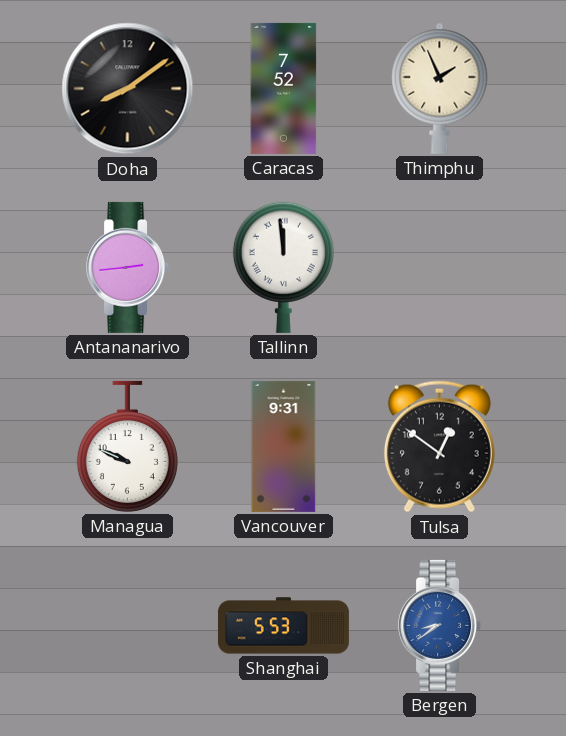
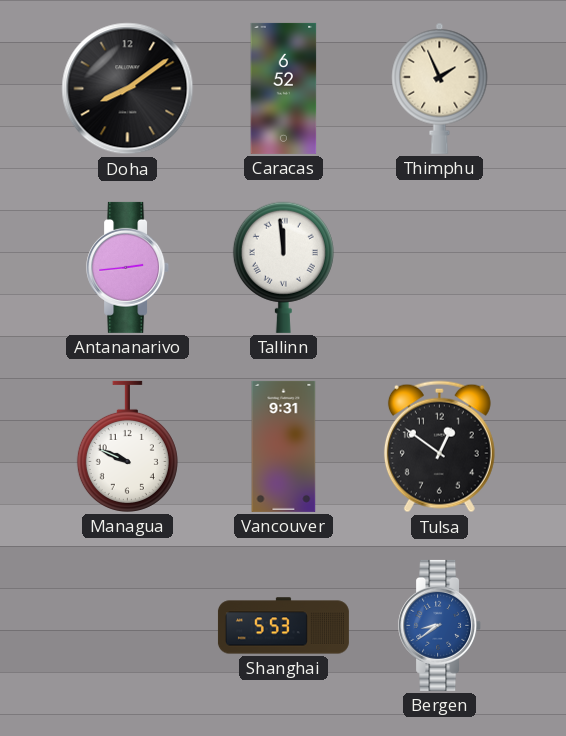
Caracas: 7:52 -> 6:52 (284, 88)
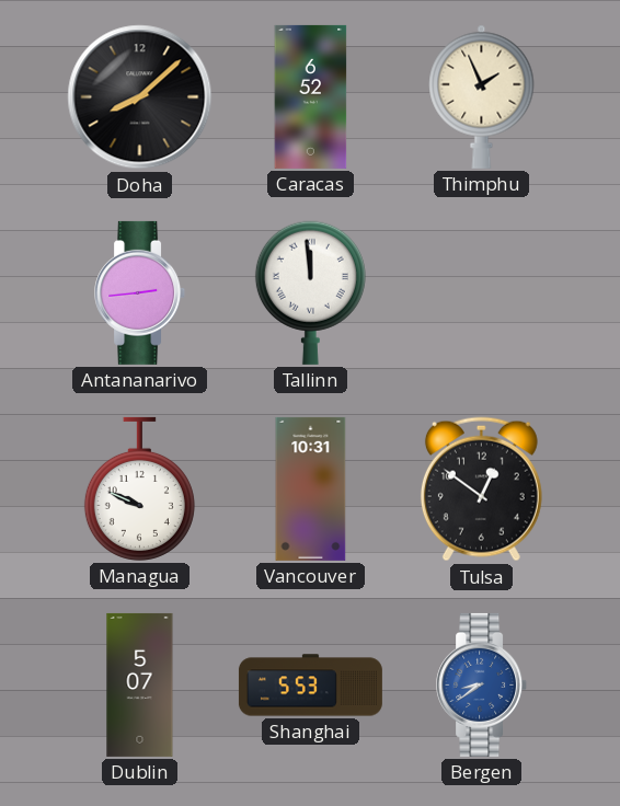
Doha: 8:09 -> 8:08 (140, 97)
Vancouver: 9:31 -> 10:31 (311, 488)
Dublin: none -> 5:07 (140, 684)
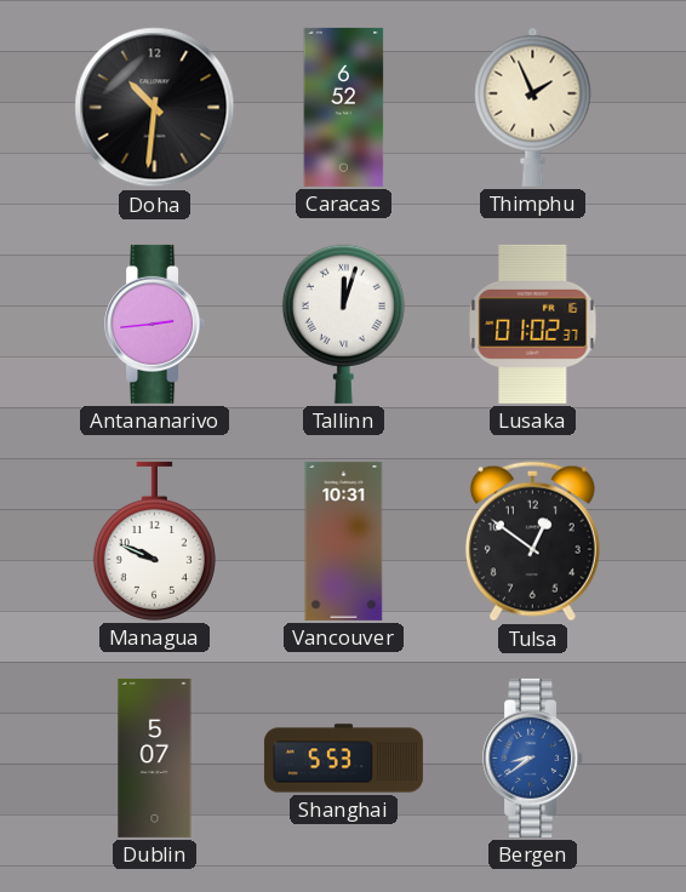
Doha: 8:08 -> 10:31 (155, 108)
Tallinn: 11:59 -> 12:03 (343, 324)
Lusaka: none -> 01:02 (533, 324)
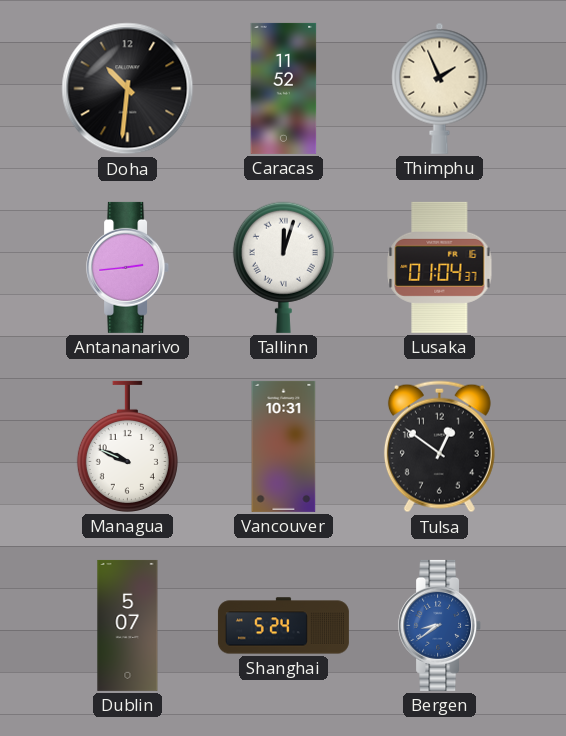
Caracas: 6:52 -> 11:52 (284, 88)
Lusaka: 01:02 -> 01:04 (440, 267)
Shanghai: 5:53 -> 5:24 (283, 626)
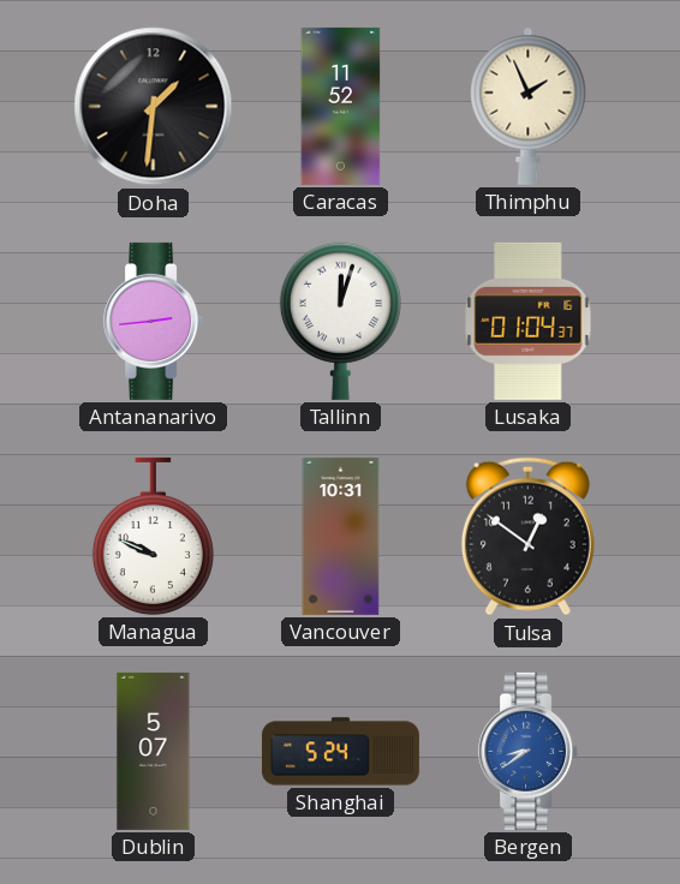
Doha: 10:31 -> 1:31 (154, 107)
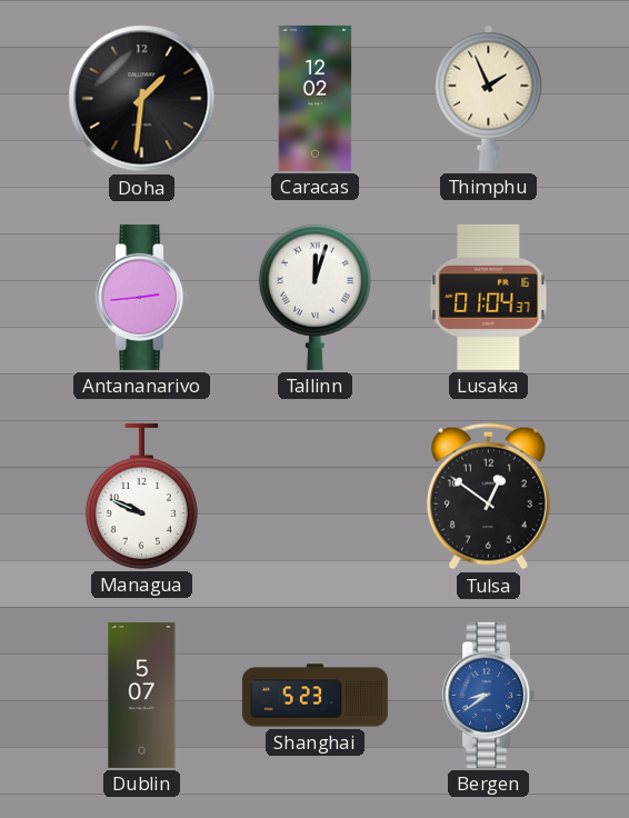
Caracas: 11:52 -> 12:02 (316, 98)
Vancouver: 10:31 -> none (341, 536)
Shanghai: 5:24 -> 5:23 (314, 696)
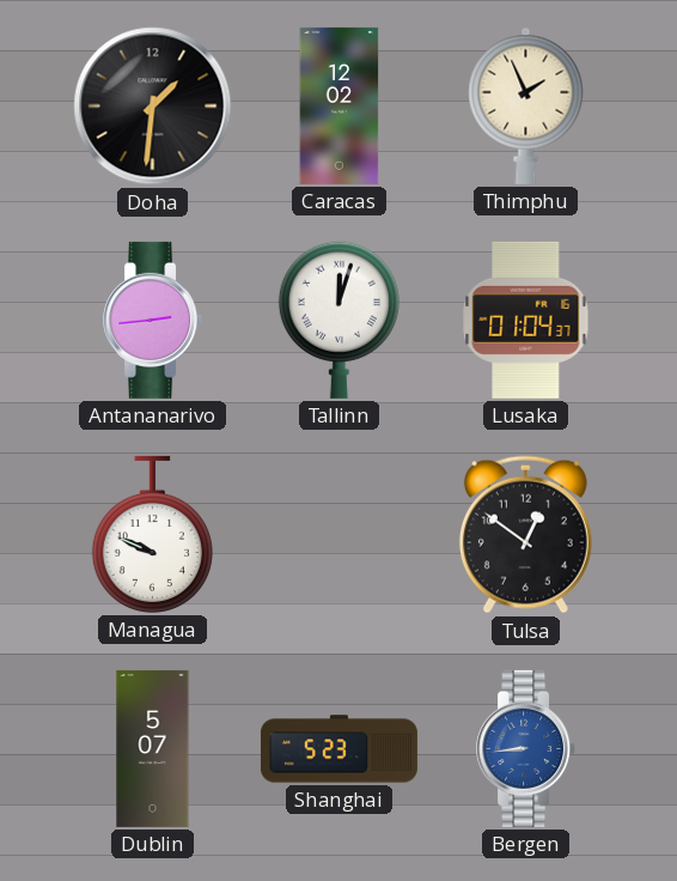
Bergen: 8:39 -> 8:44 (526, 748)
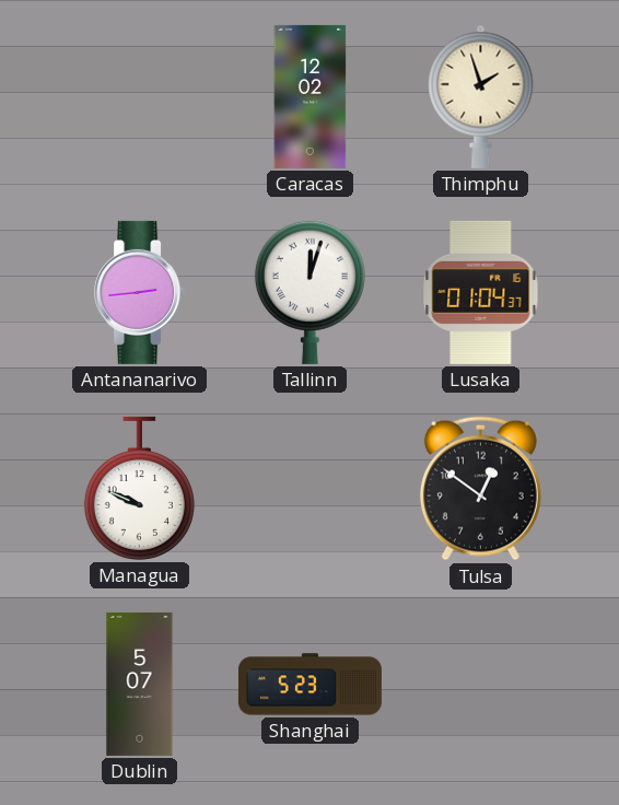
Doha: 1:31 -> none (153, 107)
Thimphu: 1:56 -> 1:57 (481, 96)
Bergen: 8:44 -> none (526, 748)
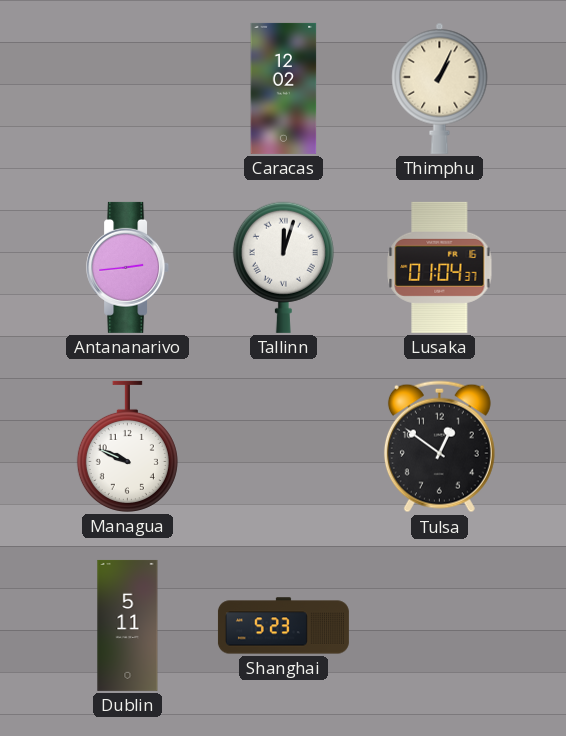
Thimphu: 1:57 -> 1:04 (440, 88)
Dublin: 5:07 -> 5:11 (128, 625)
